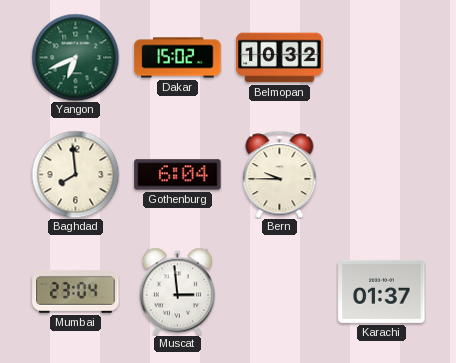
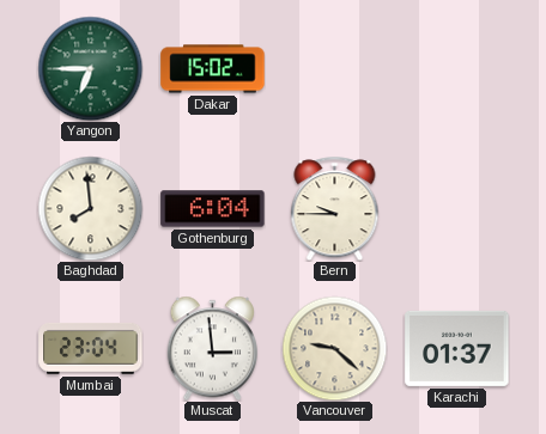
Yangon: 6:41 -> 6:45 (90, 68)
Belmopan: 10:32 -> none (280, 58)
Vancouver: none -> 9:22 (334, 348)
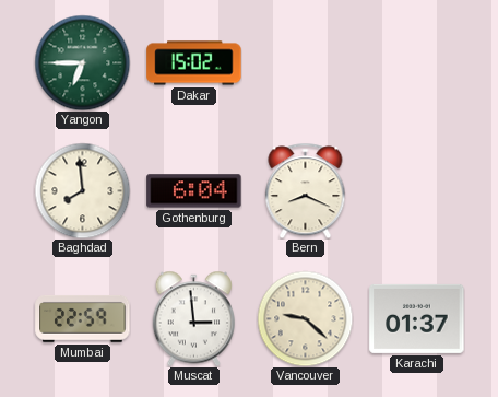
Bern: 9:45 -> 8:19 (306, 190)
Mumbai: 23:04 -> 22:59 (83, 318)
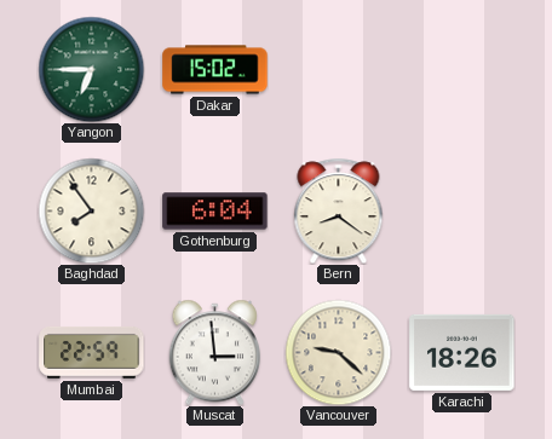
Baghdad: 7:59 -> 7:54 (91, 210)
Bern: 8:19 -> 8:21 (339, 210)
Karachi: 01:37 -> 18:26 (462, 352)
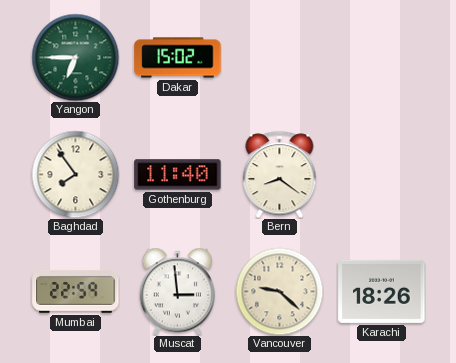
Gothenburg: 6:04 -> 11:40 (178, 175)
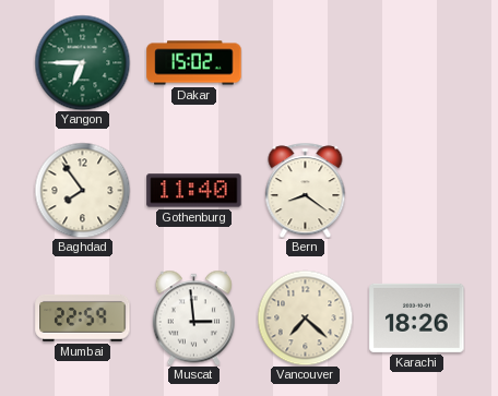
Vancouver: 9:22 -> 7:22 (305, 317)
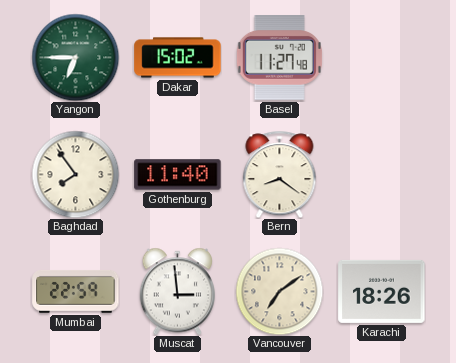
Basel: none -> 11:27 (279, 58)
Vancouver: 7:22 -> 7:09 (279, 291)
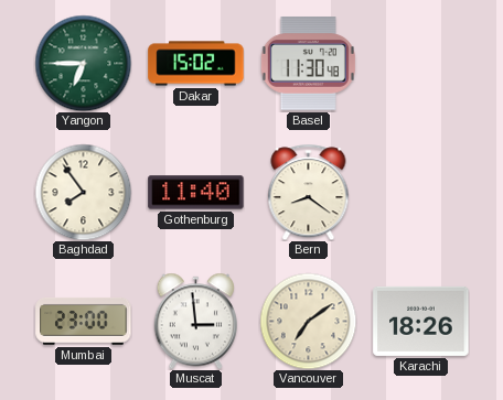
Basel: 11:27 -> 11:30 (308, 64)
Mumbai: 22:59 -> 23:00 (84, 321)
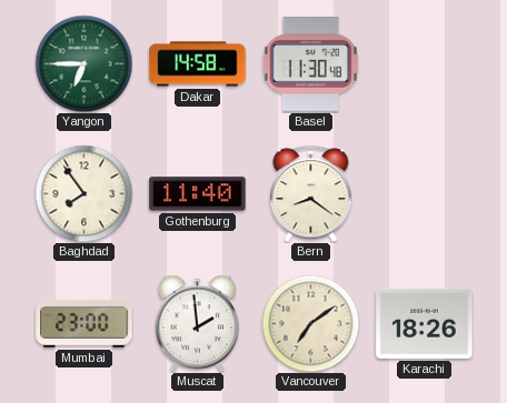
Dakar: 15:02 -> 14:58 (198, 64)
Muscat: 2:59 -> 1:59 (197, 323)
